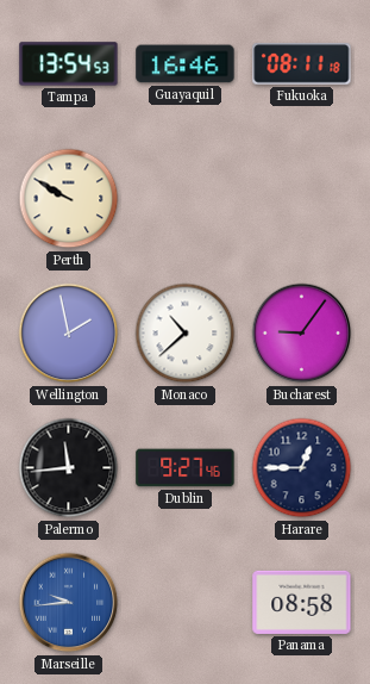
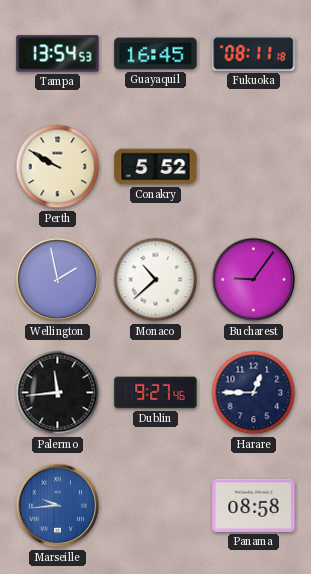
Guayaquil: 16:46 -> 16:45 (156, 54)
Conakry: none -> 5:52 (156, 167)
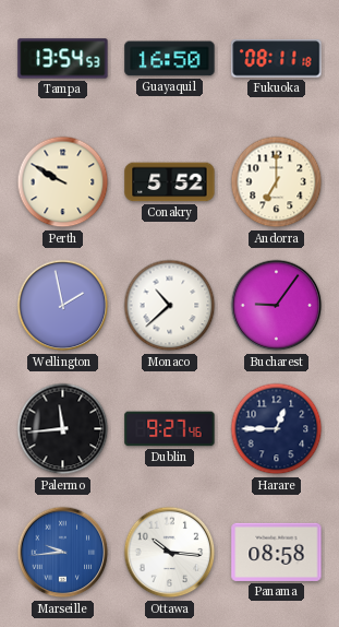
Guayaquil: 16:45 -> 16:50 (170, 59)
Andorra: none -> 7:00 (277, 182)
Ottawa: none -> 10:16 (170, 553)
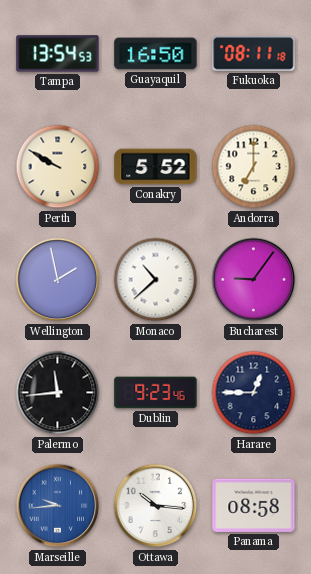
Dublin: 9:27 -> 9:23 (156, 393)
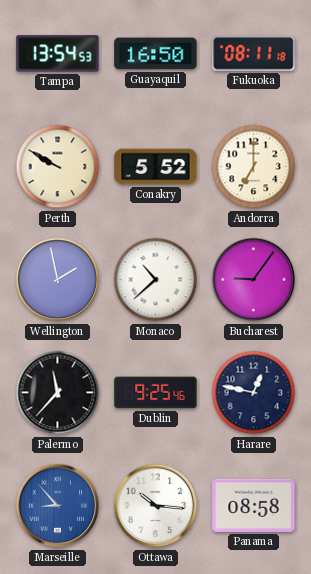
Palermo: 11:44 -> 11:37 (58, 393)
Dublin: 9:23 -> 9:25 (156, 393)
Harare: 12:45 -> 12:47 (254, 393)
Marseille: 9:44 -> 8:53 (58, 506)
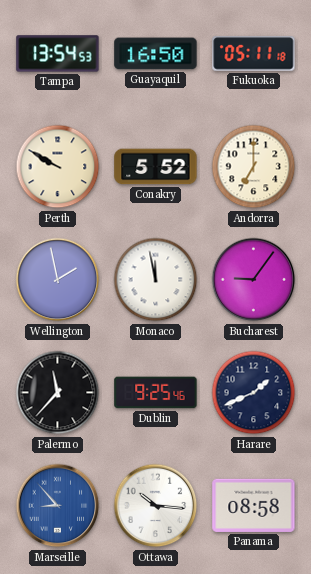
Fukuoka: 08:11 -> 05:11 (254, 54)
Monaco: 10:38 -> 11:58 (156, 280)
Harare: 12:47 -> 1:41 (254, 393)
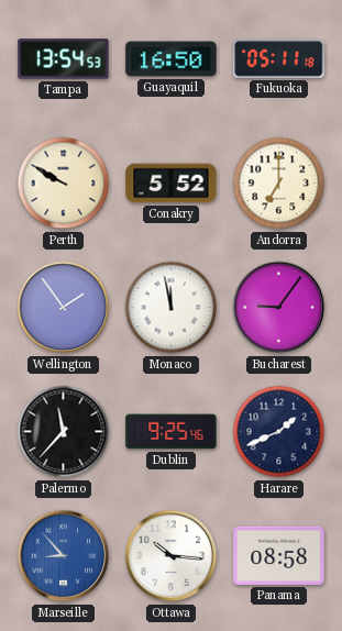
Wellington: 1:58 -> 1:54 (64, 308)
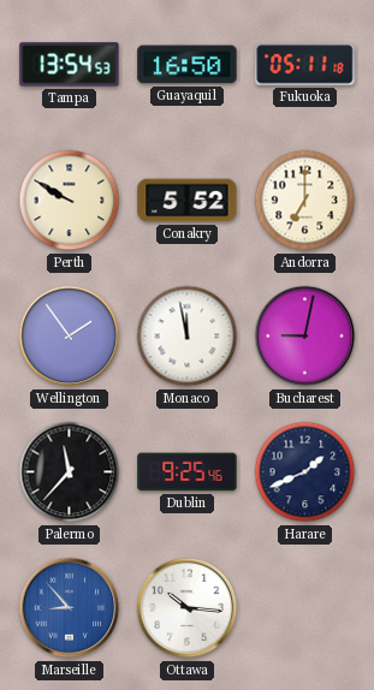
Bucharest: 9:06 -> 9:02 (305, 337)
Panama: 08:58 -> none (279, 555)
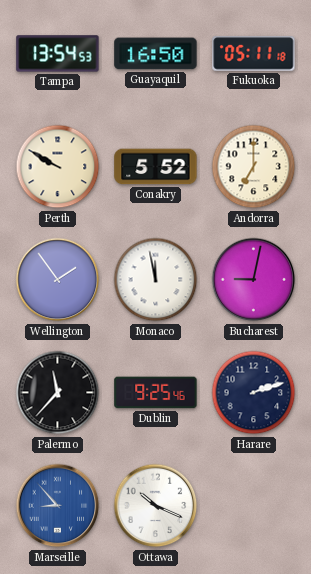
Harare: 1:41 -> 2:12 (254, 393)
Ottawa: 10:16 -> 10:19 (156, 506)
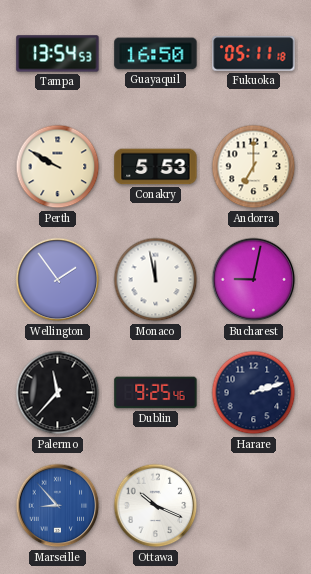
Conakry: 5:52 -> 5:53 (156, 167)
